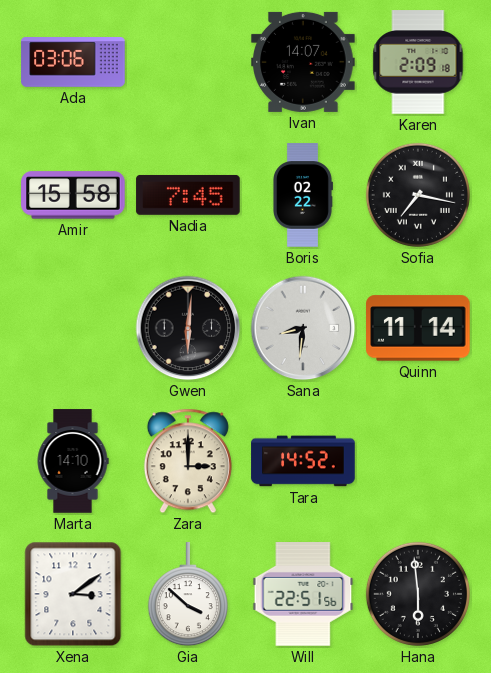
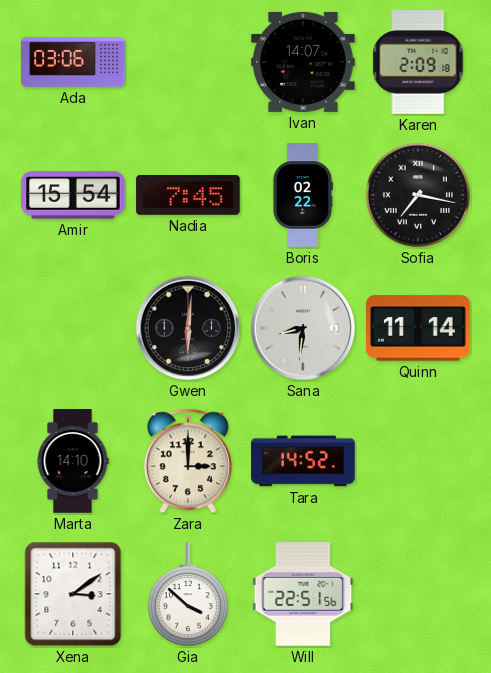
Amir: 15:58 -> 15:54 (73, 195)
Hana: 5:59 -> none (418, 594)
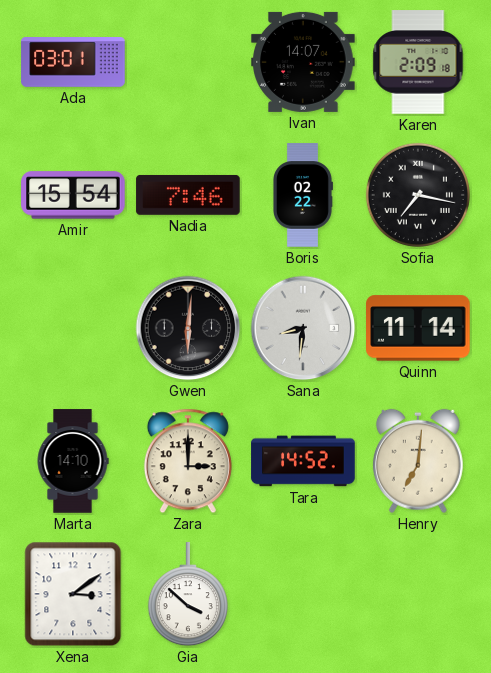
Ada: 03:06 -> 03:01 (73, 63)
Nadia: 7:45 -> 7:46 (188, 195)
Henry: none -> 7:01 (418, 461)
Will: 22:51 -> none (303, 594)
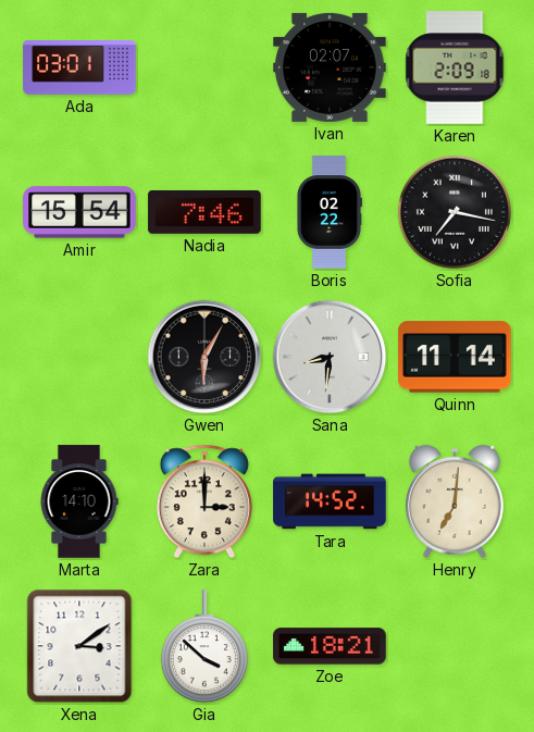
Ivan: 14:07 -> 02:07 (330, 67)
Gwen: 6:01 -> 6:05 (204, 357)
Zoe: none -> 18:21 (330, 646)
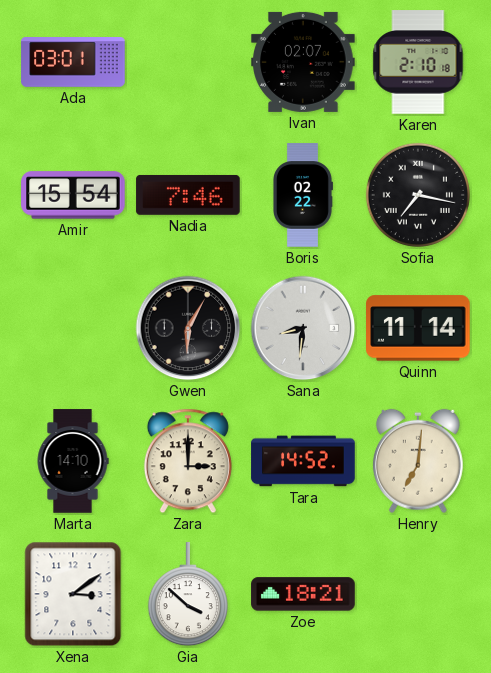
Karen: 2:09 -> 2:10 (418, 62)
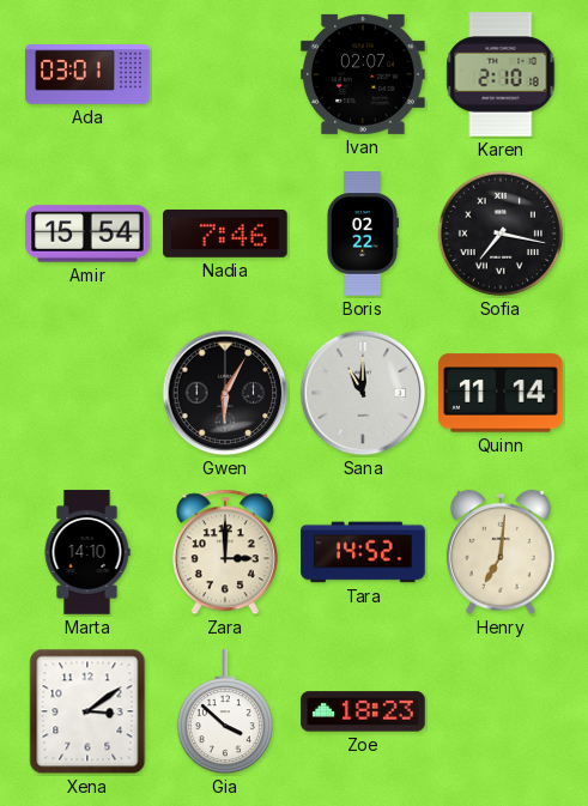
Sana: 8:31 -> 11:00 (363, 393)
Zoe: 18:21 -> 18:23 (363, 711)
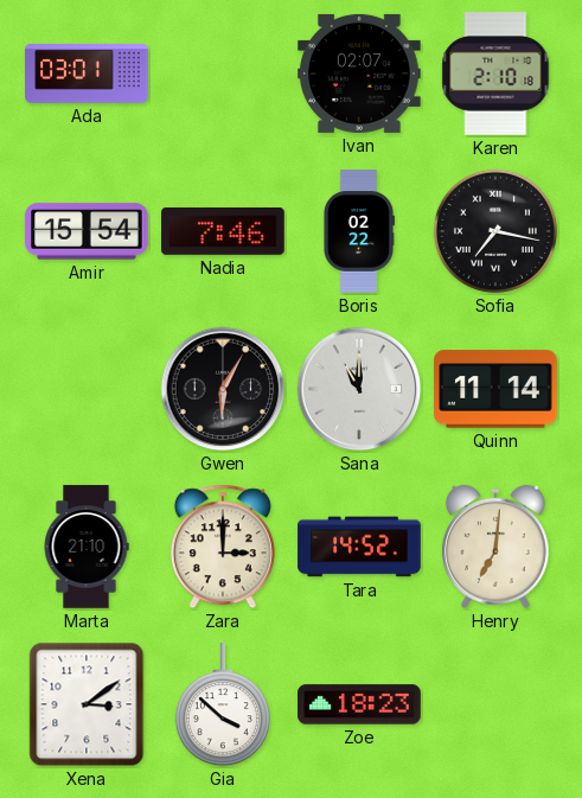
Marta: 14:10 -> 21:10 (87, 547)
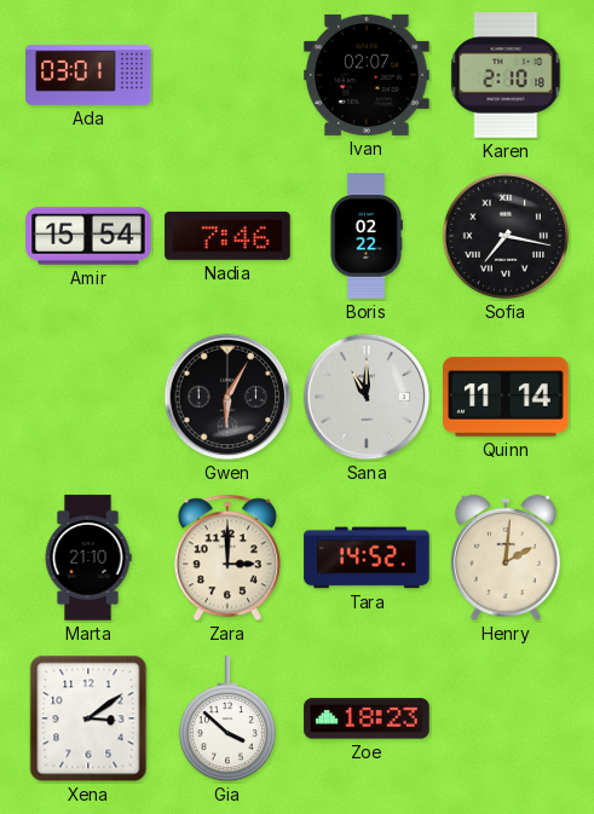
Henry: 7:01 -> 2:01 (506, 558)
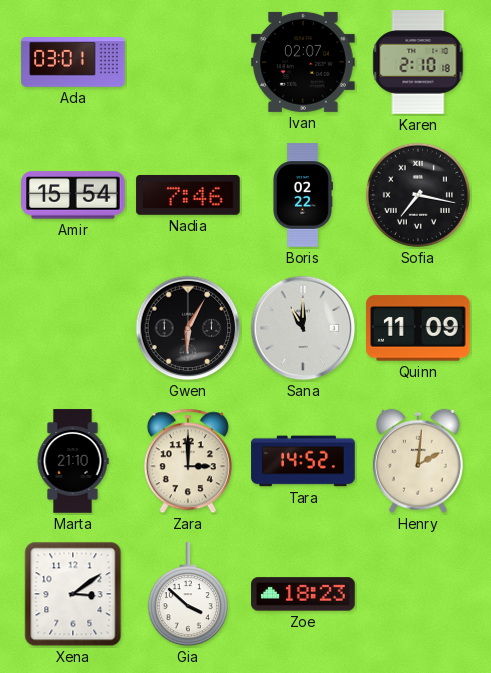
Quinn: 11:14 -> 11:09 (418, 328)
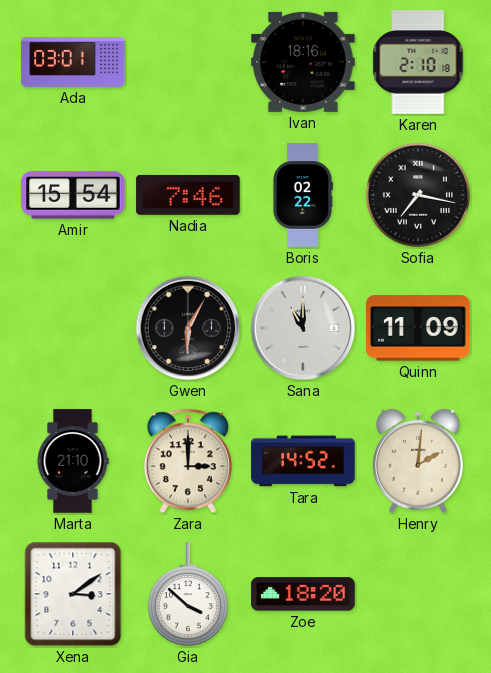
Ivan: 02:07 -> 18:16 (303, 62)
Zoe: 18:23 -> 18:20 (303, 594)
